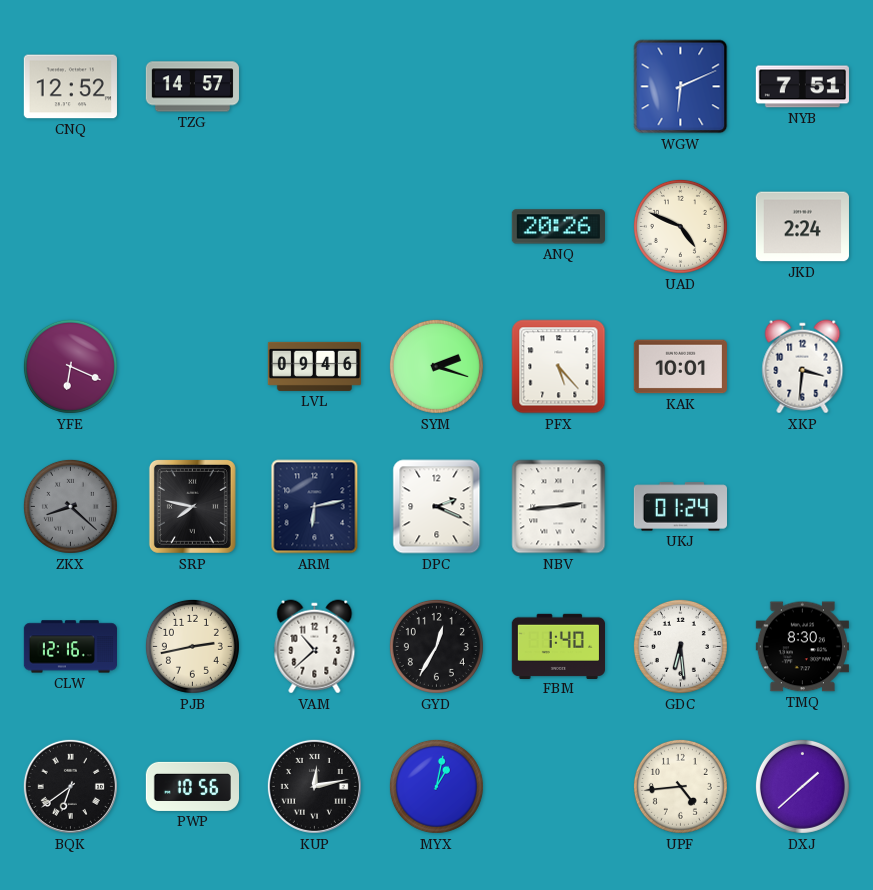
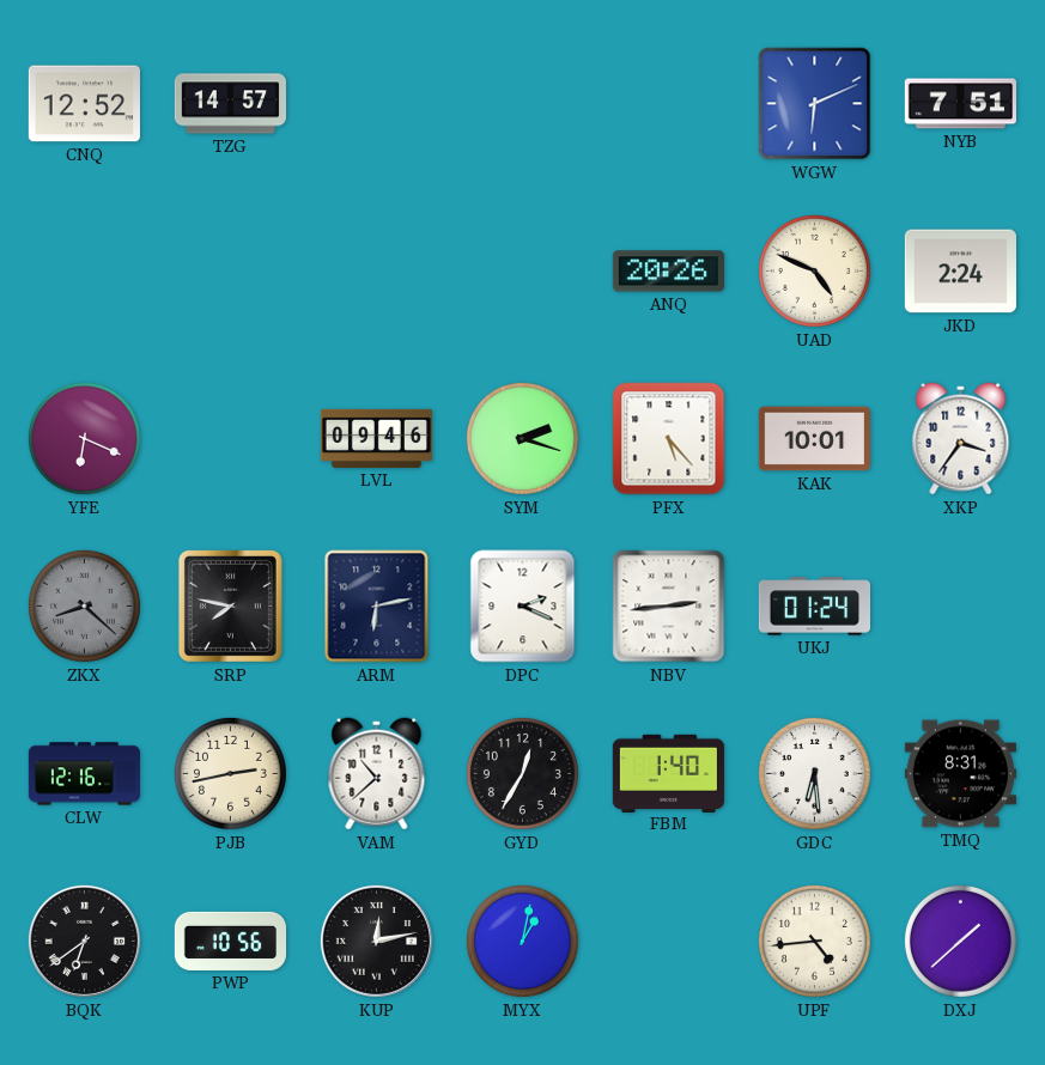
XKP: 3:31 -> 3:36 (961, 439)
TMQ: 8:30 -> 8:31 (960, 774)
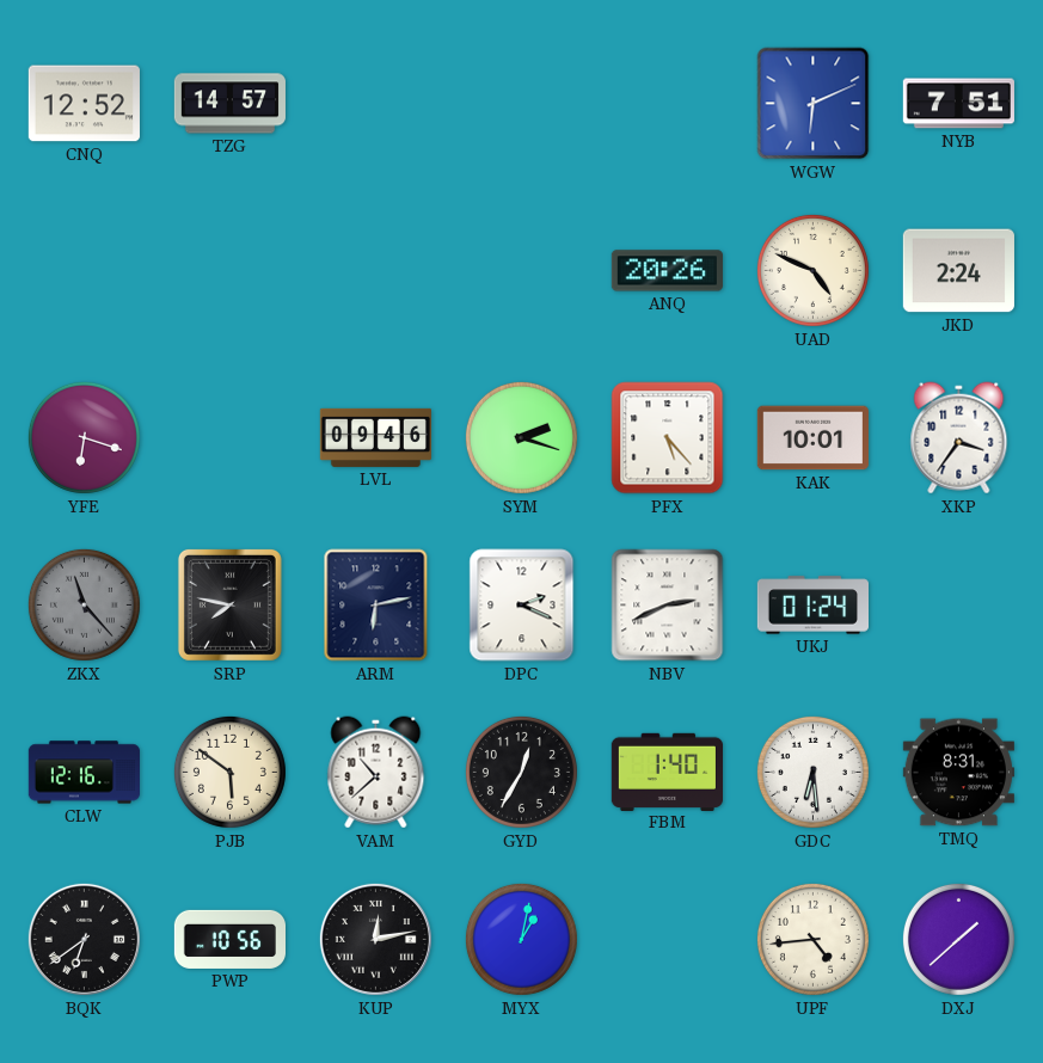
YFE: 6:19 -> 6:18 (84, 437)
ZKX: 8:22 -> 11:23 (84, 604)
NBV: 2:44 -> 2:41 (668, 606)
PJB: 2:43 -> 5:51 (229, 772)
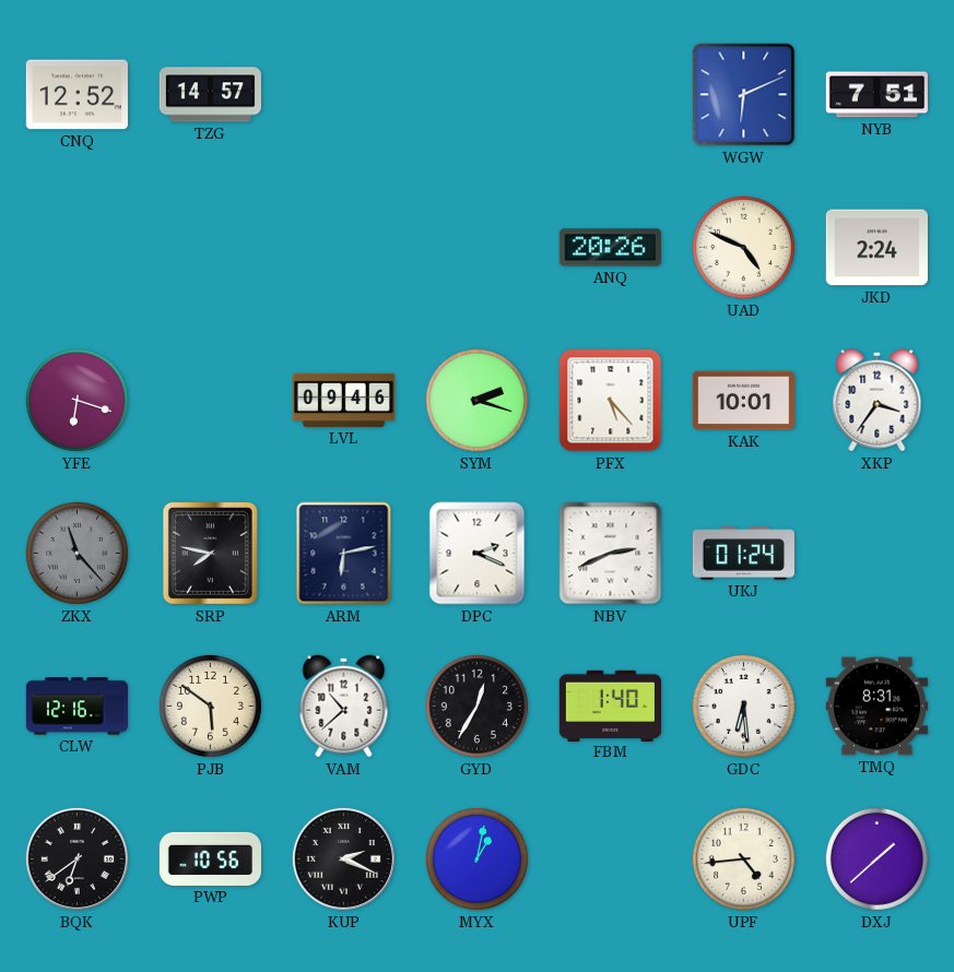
KUP: 12:13 -> 2:19 (343, 858)
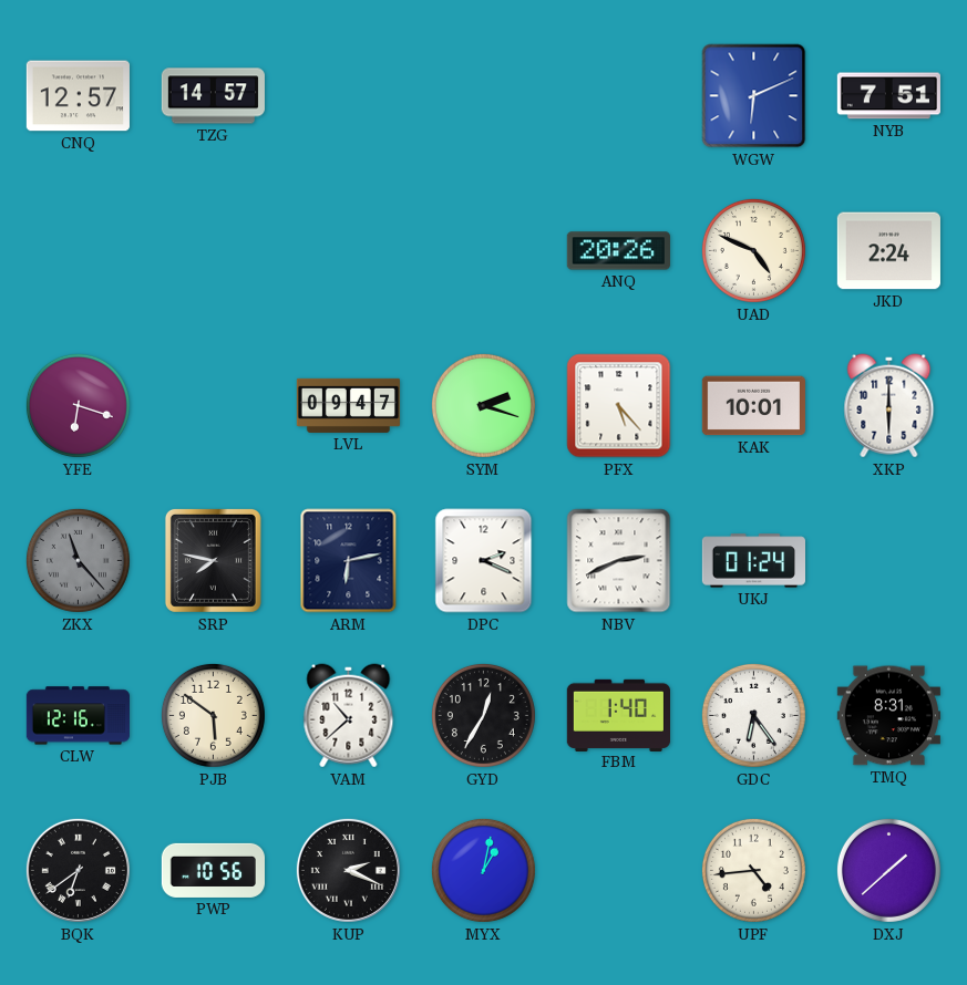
CNQ: 12:52 -> 12:57 (78, 96)
LVL: 09:46 -> 09:47 (348, 405)
XKP: 3:36 -> 6:00 (889, 406)
GDC: 6:29 -> 6:24 (753, 715)
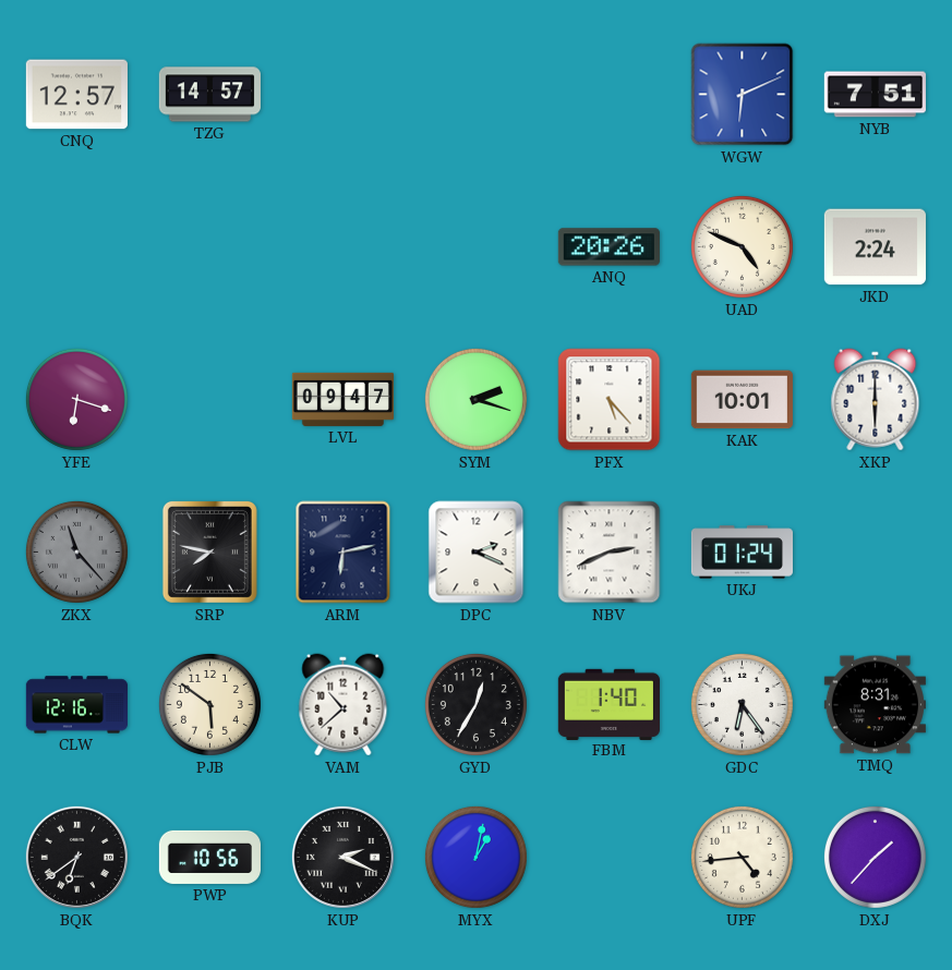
DXJ: 1:38 -> 1:37 (875, 857)
